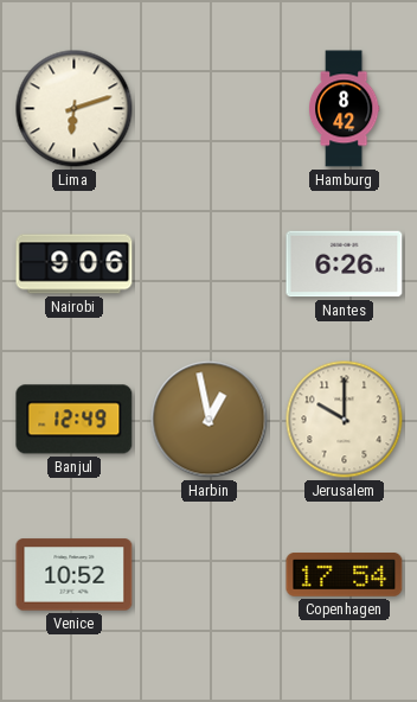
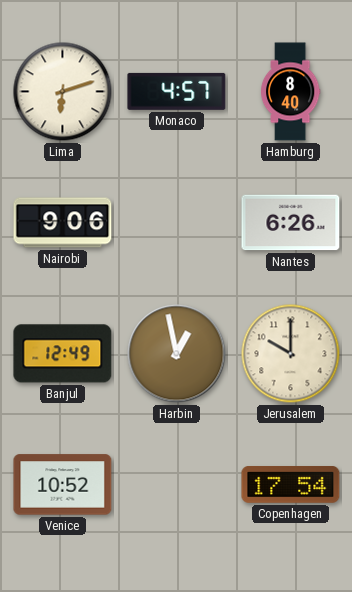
Monaco: none -> 4:57 (177, 91)
Hamburg: 8:42 -> 8:40 (290, 92)
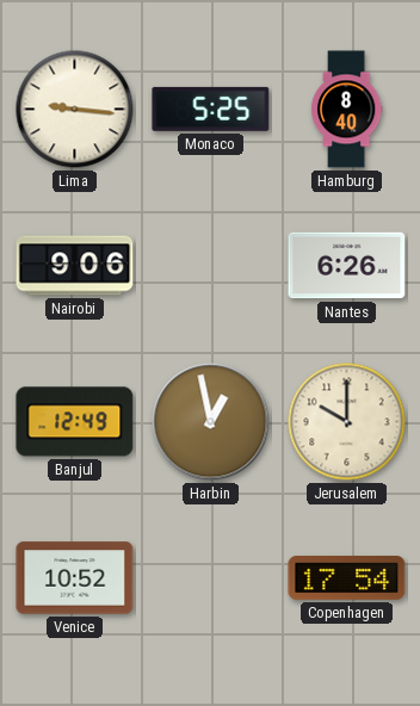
Lima: 6:12 -> 9:16 (75, 110)
Monaco: 4:57 -> 5:25 (211, 109)
